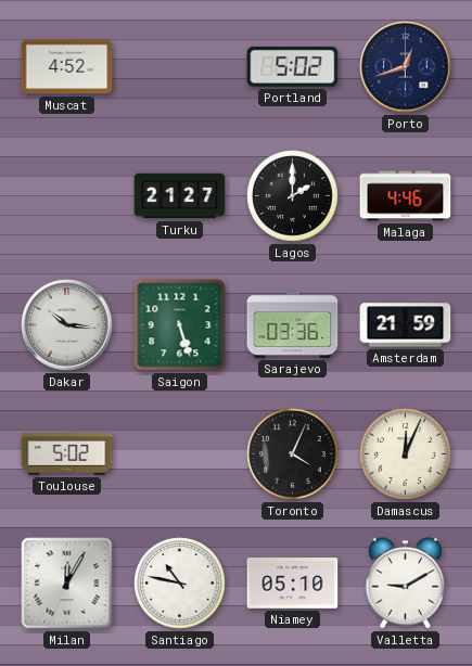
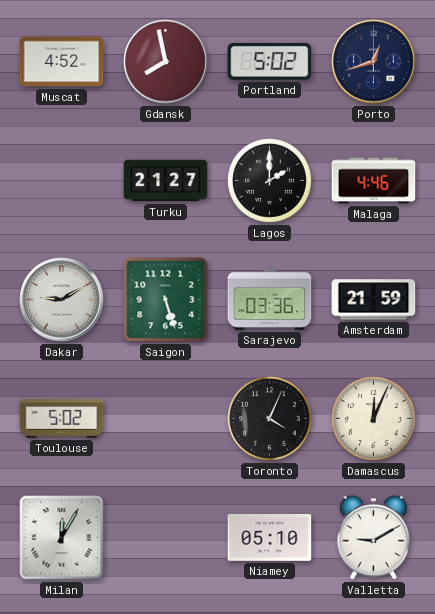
Gdansk: none -> 7:58 (166, 62)
Dakar: 10:16 -> 9:10 (62, 300)
Santiago: 10:47 -> none (180, 584)
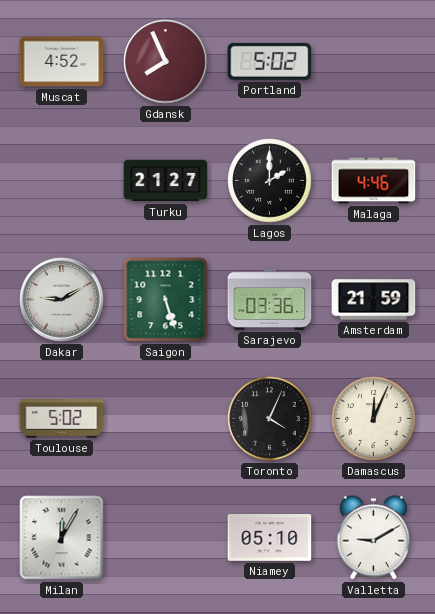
Gdansk: 7:58 -> 7:56 (166, 62)
Porto: 12:42 -> none (374, 62)
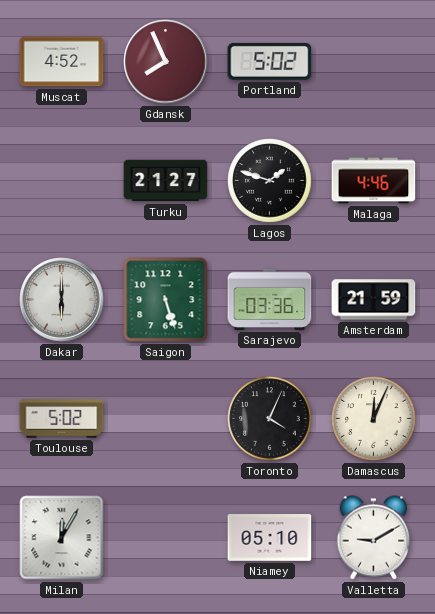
Lagos: 2:00 -> 1:48 (270, 181)
Dakar: 9:10 -> 6:00 (62, 300)
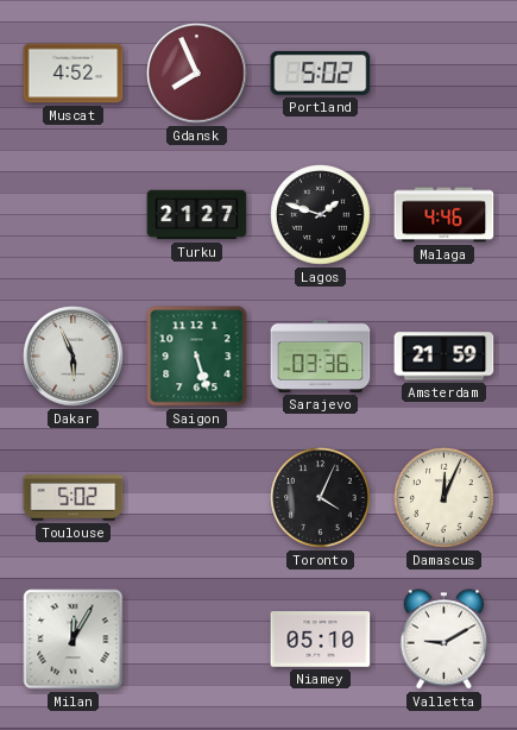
Dakar: 6:00 -> 5:56 (74, 357)
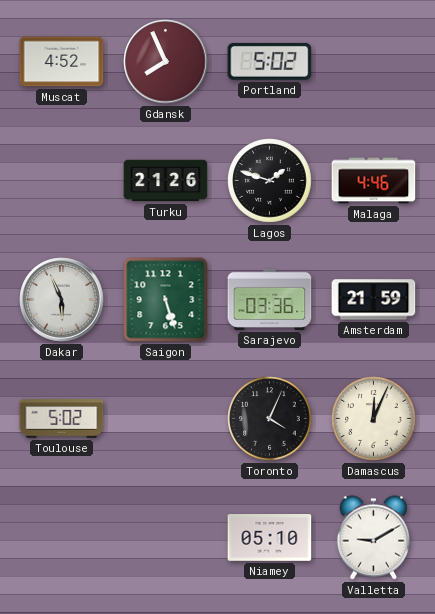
Turku: 21:27 -> 21:26 (166, 181)
Milan: 12:05 -> none (74, 640)
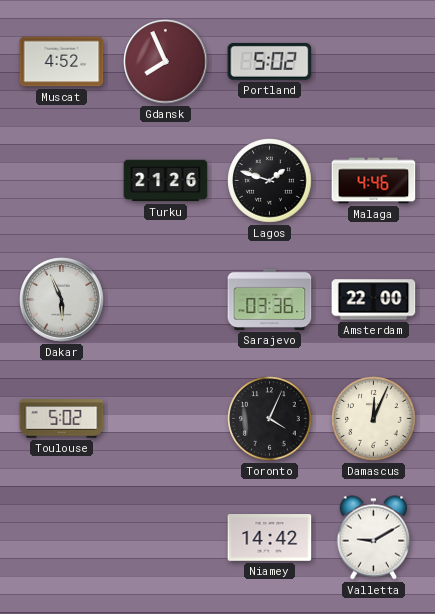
Saigon: 5:27 -> none (166, 300)
Amsterdam: 21:59 -> 22:00 (374, 300)
Niamey: 05:10 -> 14:42 (270, 538)
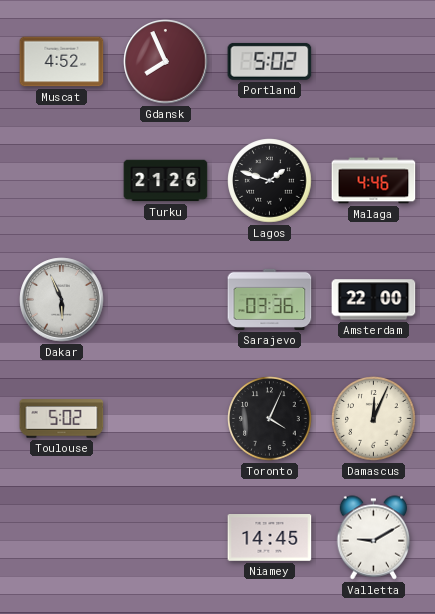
Niamey: 14:42 -> 14:45 (270, 538)
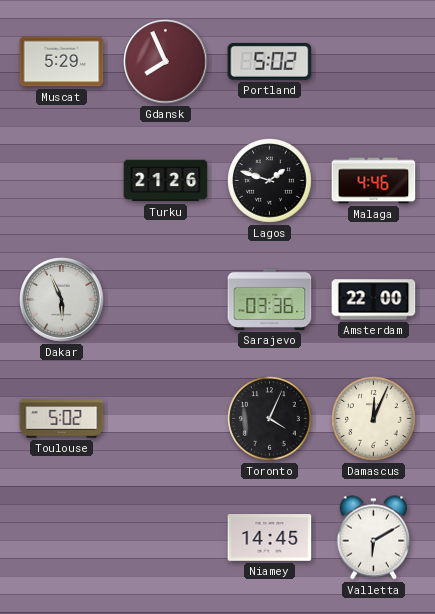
Muscat: 4:52 -> 5:29 (62, 62)
Valletta: 9:10 -> 6:10 (374, 538)
